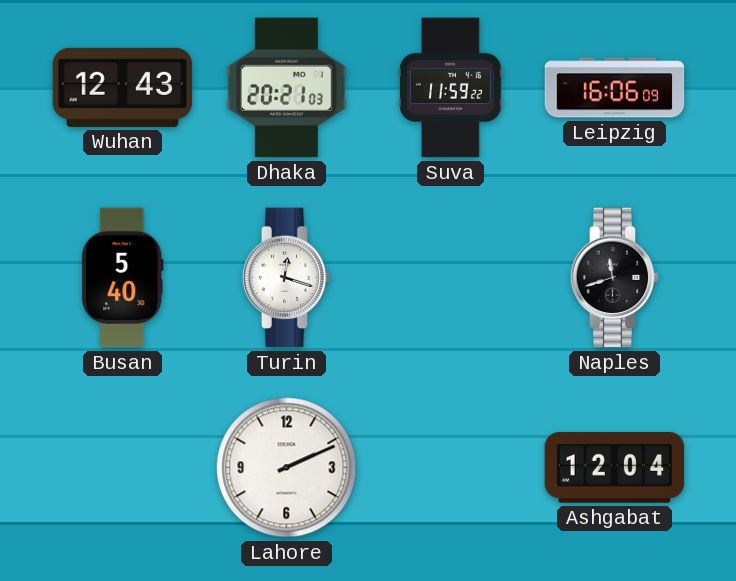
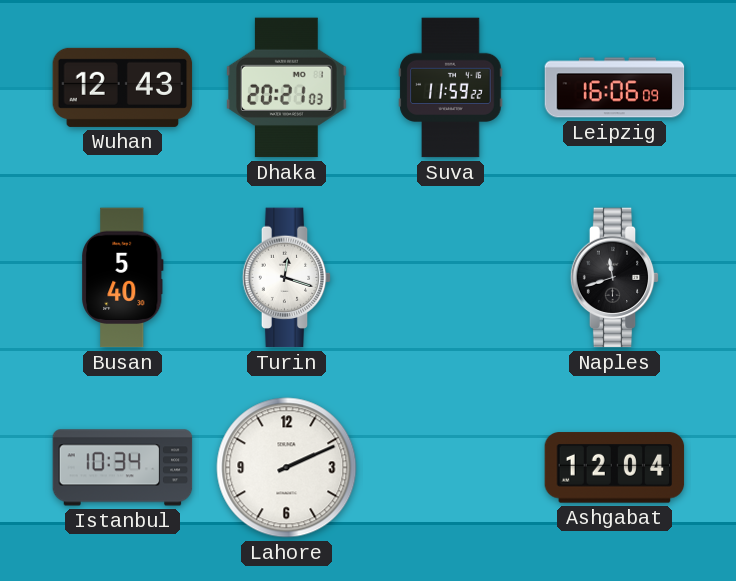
Istanbul: none -> 10:34 (123, 468)
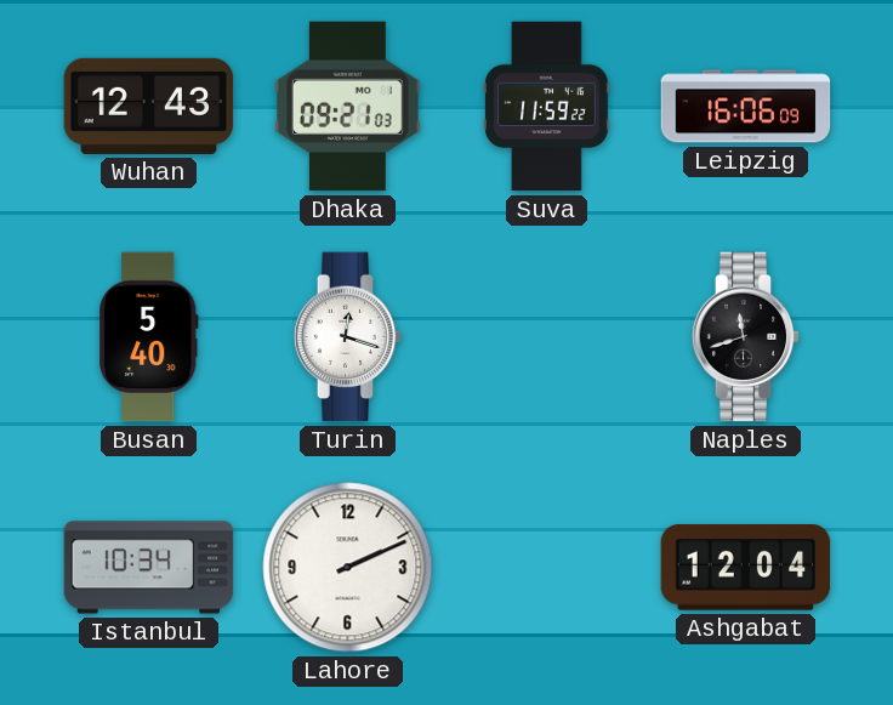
Dhaka: 20:21 -> 09:21 (347, 107)
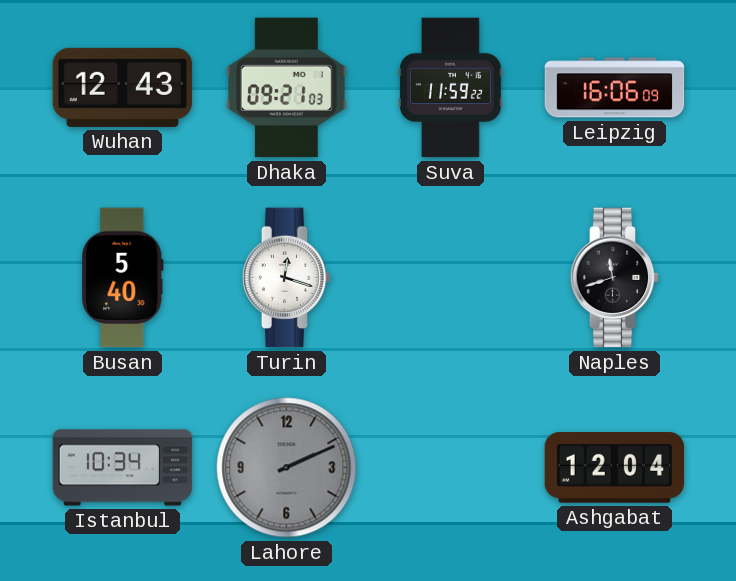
Lahore dial: white -> grey (287, 468)
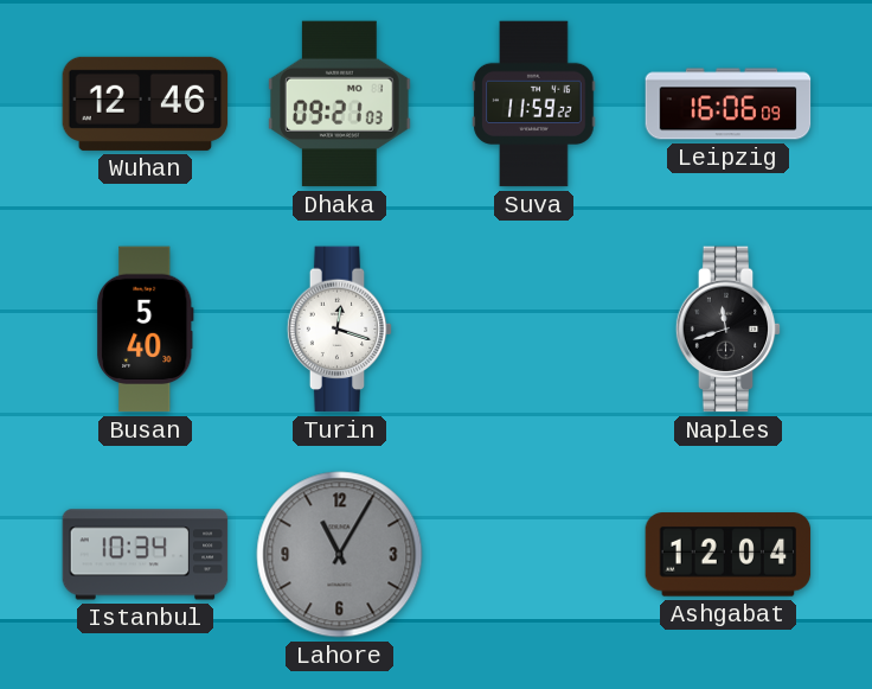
Wuhan: 12:43 -> 12:46 (146, 103)
Lahore: 2:11 -> 11:05 (340, 555)
